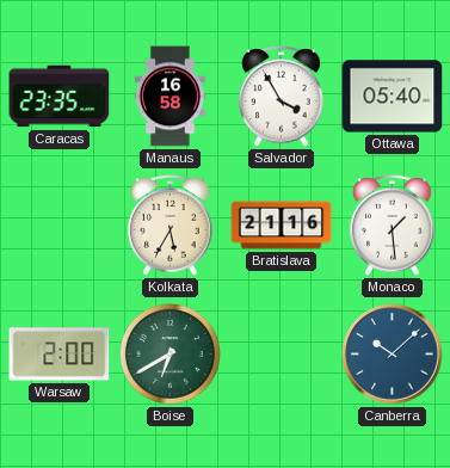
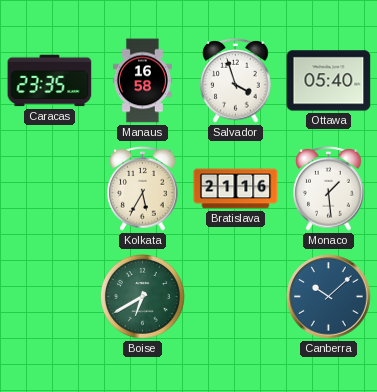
Salvador: 3:55 -> 3:57 (236, 81)
Warsaw: 2:00 -> none (60, 355)
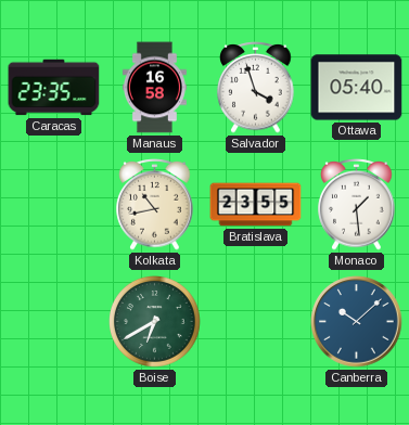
Kolkata: 5:35 -> 10:43 (155, 205)
Bratislava: 21:16 -> 23:55 (256, 205)
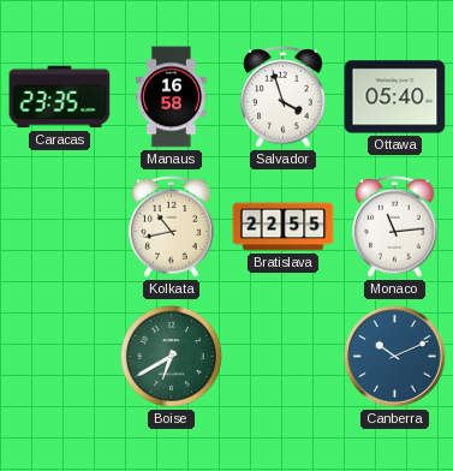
Bratislava: 23:55 -> 22:55 (284, 227)
Monaco: 1:29 -> 11:14 (395, 227)
Canberra: 10:08 -> 10:11 (395, 357)
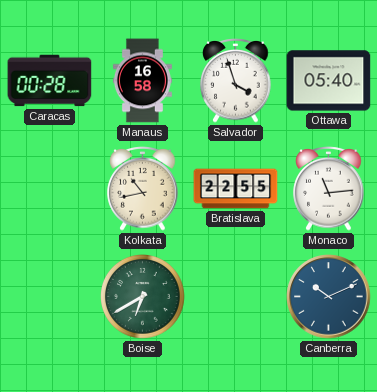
Caracas: 23:35 -> 00:28 (50, 81)
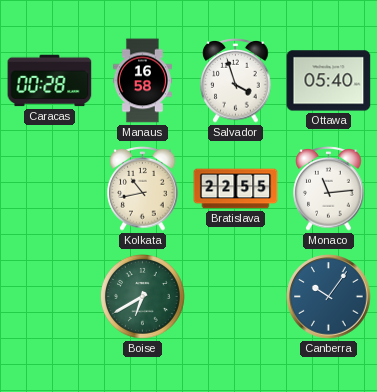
Canberra: 10:11 -> 10:06 (329, 297)
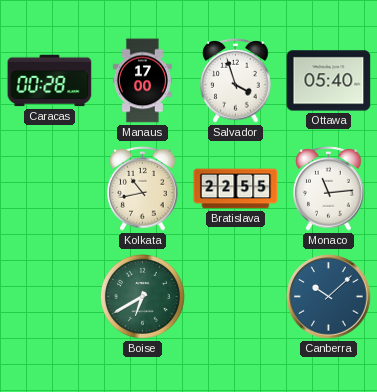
Manaus: 16:58 -> 17:00 (142, 81)
Canberra: 10:06 -> 10:08 (329, 297)
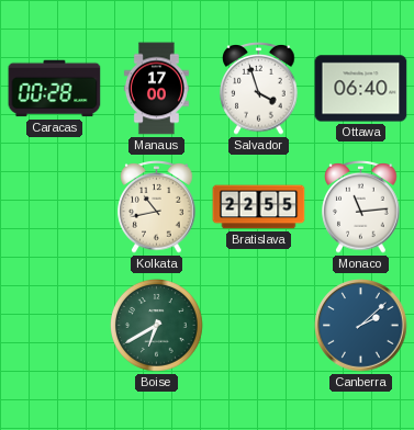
Ottawa: 05:40 -> 06:40 (361, 89)
Canberra: 10:08 -> 2:08 (361, 326)
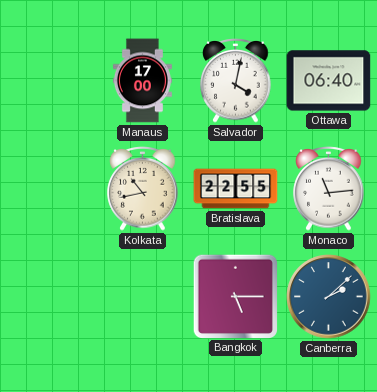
Caracas: 00:28 -> none (55, 89)
Salvador: 3:57 -> 4:02 (236, 81)
Boise: 6:40 -> none (157, 326)
Bangkok: none -> 5:15 (235, 296)
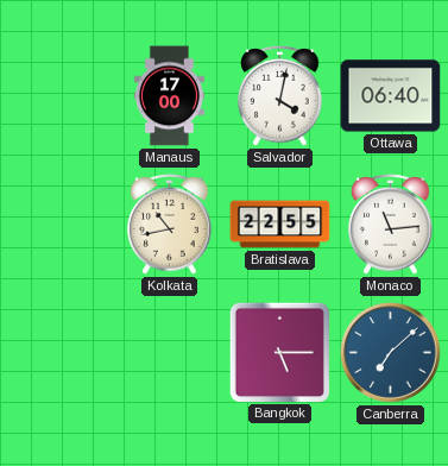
Canberra: 2:08 -> 7:08 (391, 353)
